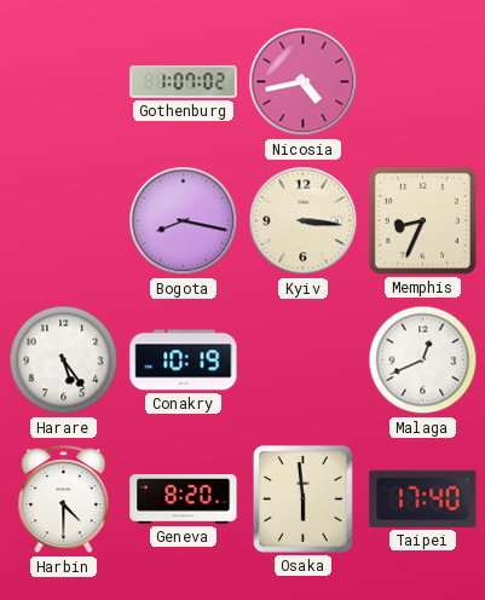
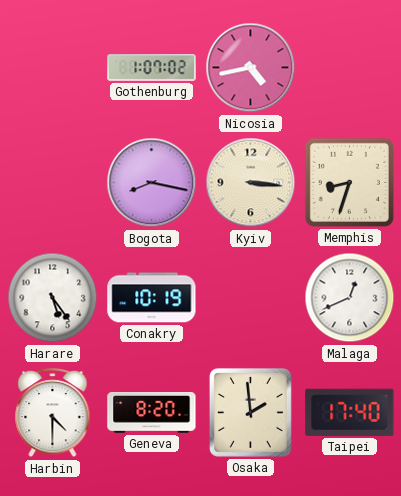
Memphis: 8:34 -> 8:33 (349, 182)
Osaka: 5:59 -> 1:59 (250, 412)
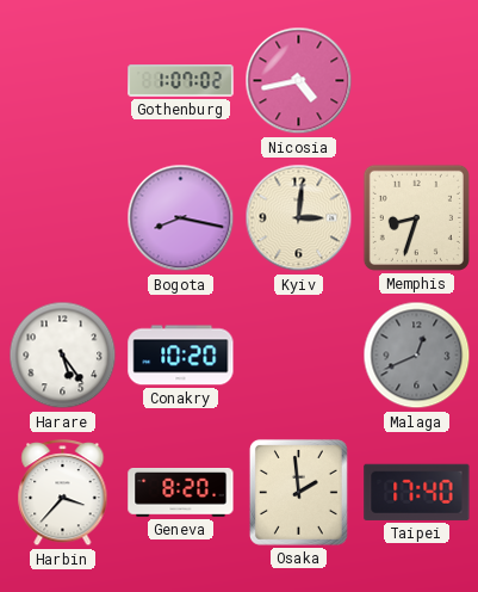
Kyiv: 3:16 -> 3:01 (299, 218)
Conakry: 10:19 -> 10:20 (181, 356)
Malaga dial: white -> grey (417, 356)
Harbin: 4:30 -> 3:37 (63, 494)
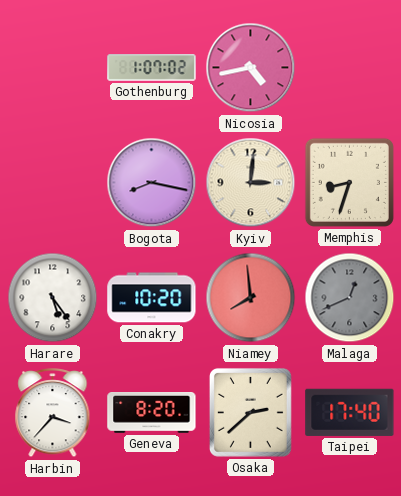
Niamey: none -> 7:59 (251, 298)
Osaka: 1:59 -> 2:38 (250, 412)
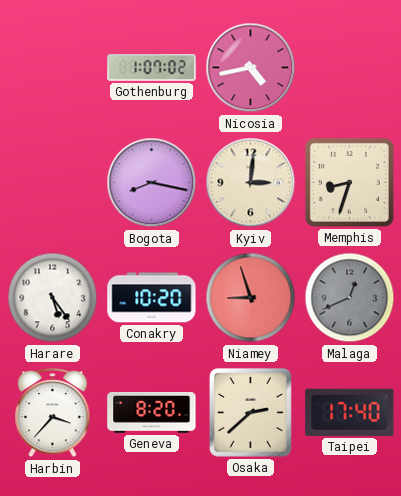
Niamey: 7:59 -> 8:57 (251, 298)
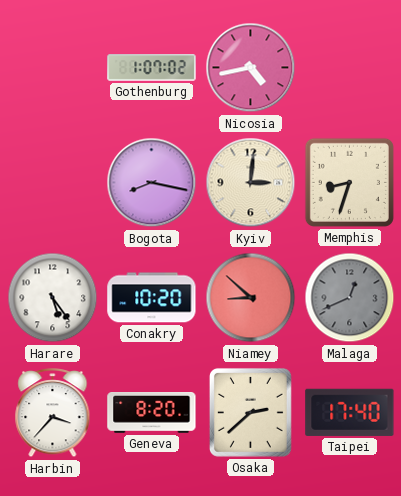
Niamey: 8:57 -> 8:52 (251, 298)
